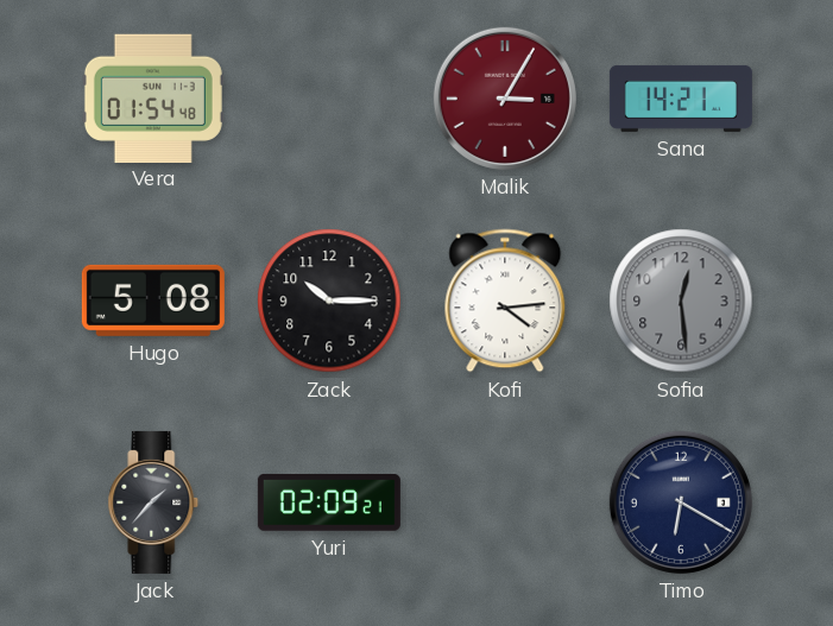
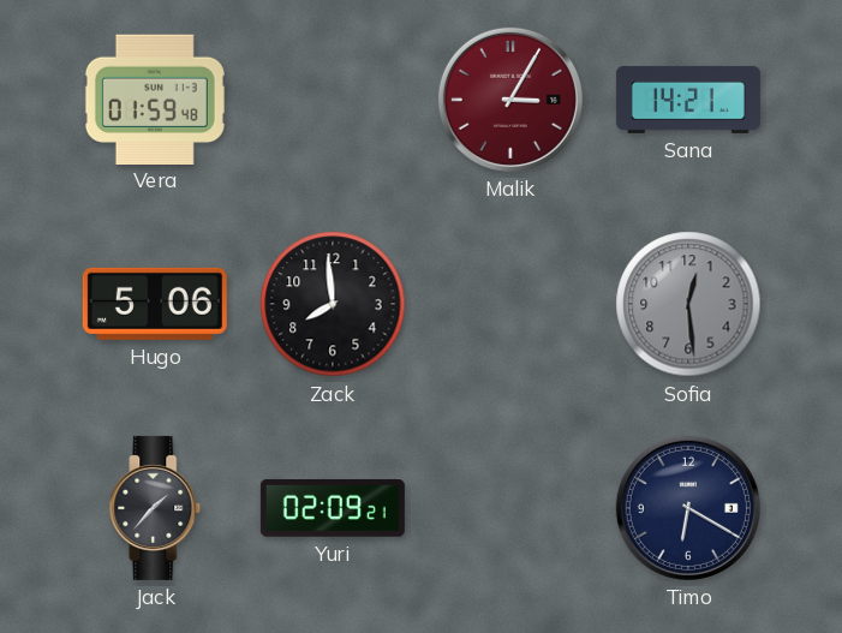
Vera: 01:54 -> 01:59 (155, 98)
Hugo: 5:08 -> 5:06 (155, 304)
Zack: 10:15 -> 7:59 (333, 304)
Kofi: 4:14 -> none (505, 301)
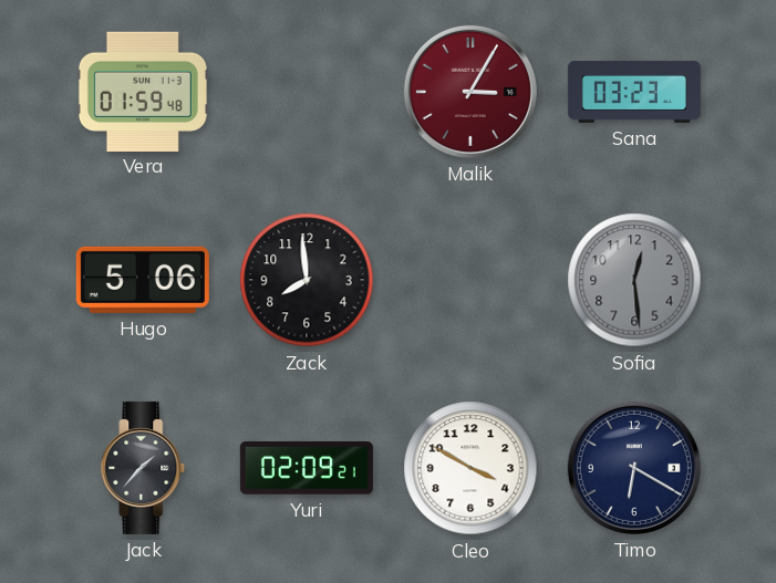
Sana: 14:21 -> 03:23 (634, 92)
Cleo: none -> 3:50 (470, 468)
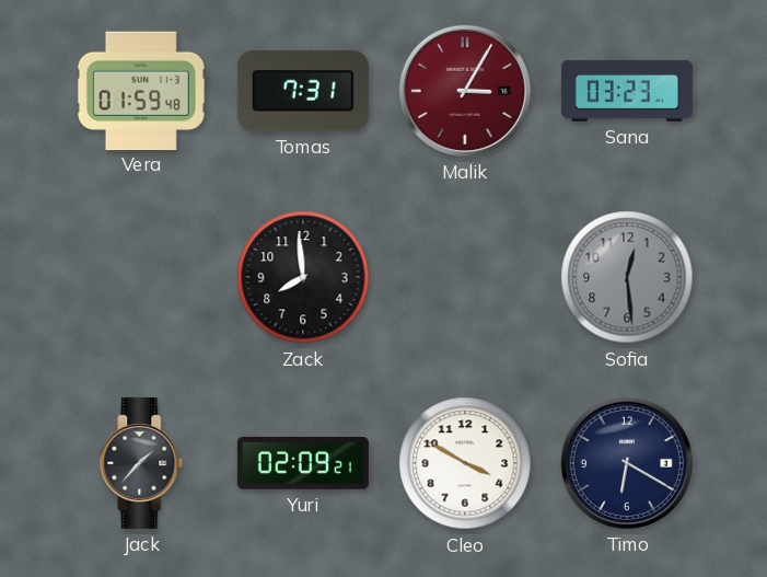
Tomas: none -> 7:31 (303, 91)
Hugo: 5:06 -> none (143, 280)
